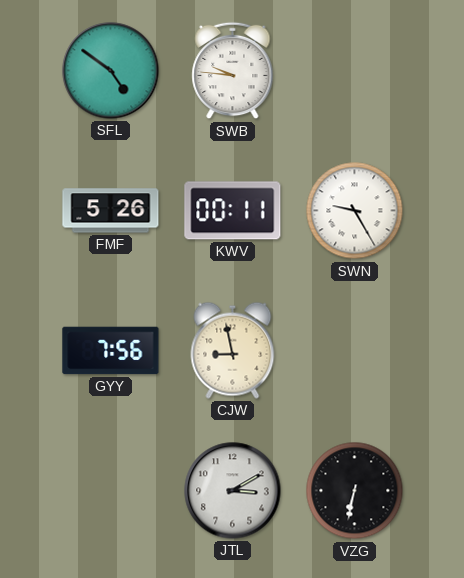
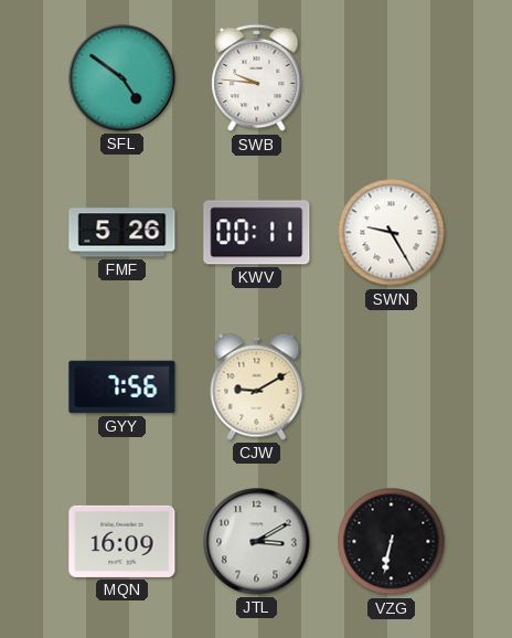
CJW: 8:58 -> 9:10 (257, 386)
MQN: none -> 16:09 (122, 541)
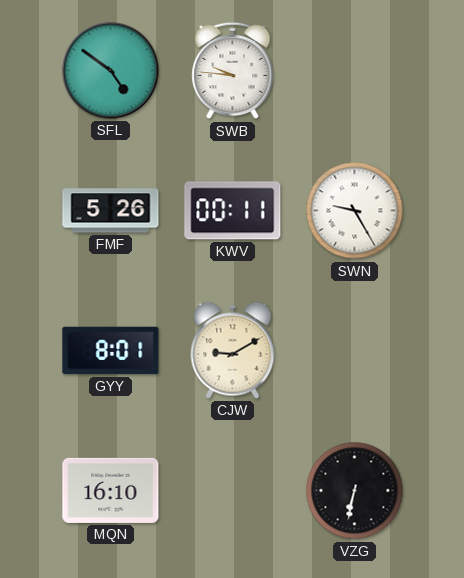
GYY: 7:56 -> 8:01 (111, 351)
MQN: 16:09 -> 16:10 (111, 490)
JTL: 3:10 -> none (257, 542)
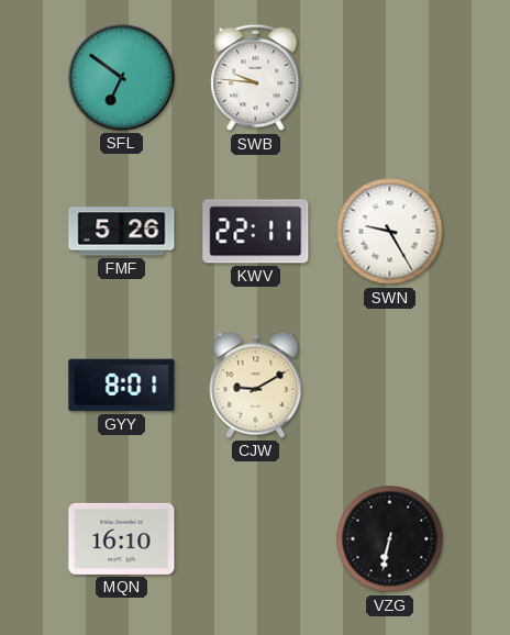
SFL: 4:51 -> 6:51 (122, 78)
KWV: 00:11 -> 22:11 (256, 232)
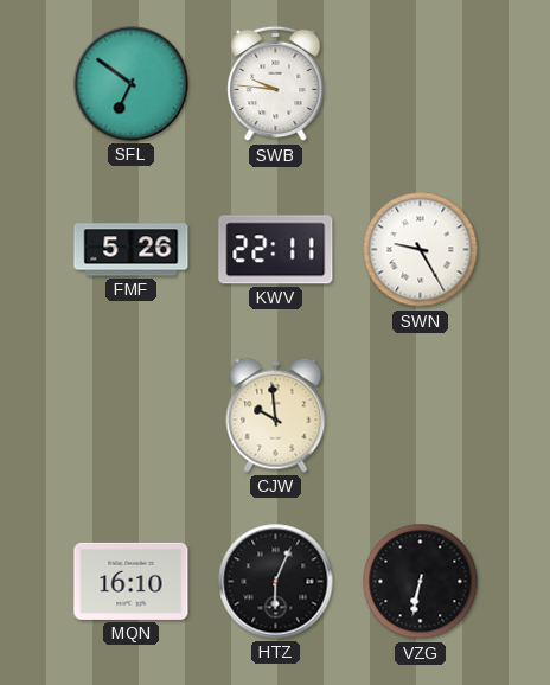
GYY: 8:01 -> none (122, 386)
CJW: 9:10 -> 9:59 (276, 415)
HTZ: none -> 6:04 (276, 582)
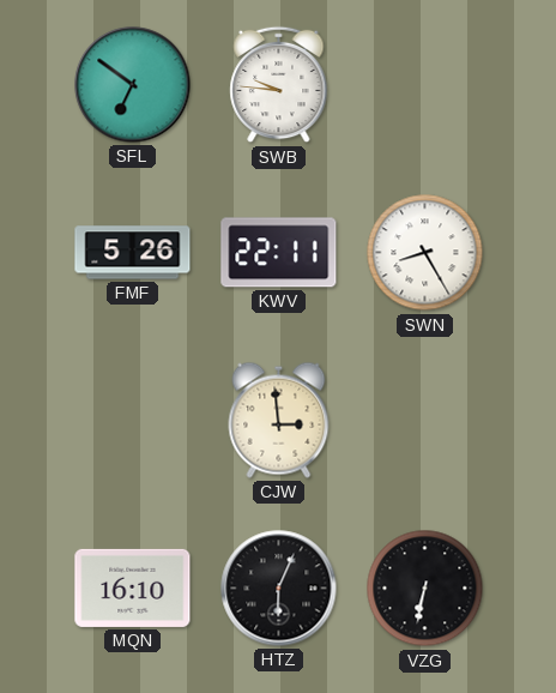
SWN: 9:25 -> 8:25 (425, 253)
CJW: 9:59 -> 2:59 (279, 420)
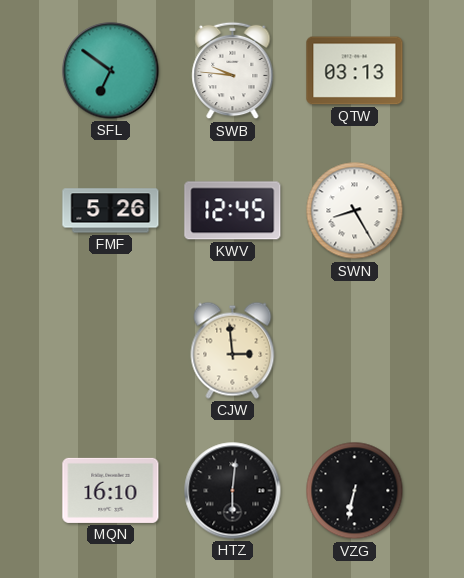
QTW: none -> 03:13 (355, 71)
KWV: 22:11 -> 12:45 (233, 211)
HTZ: 6:04 -> 6:01 (233, 491)
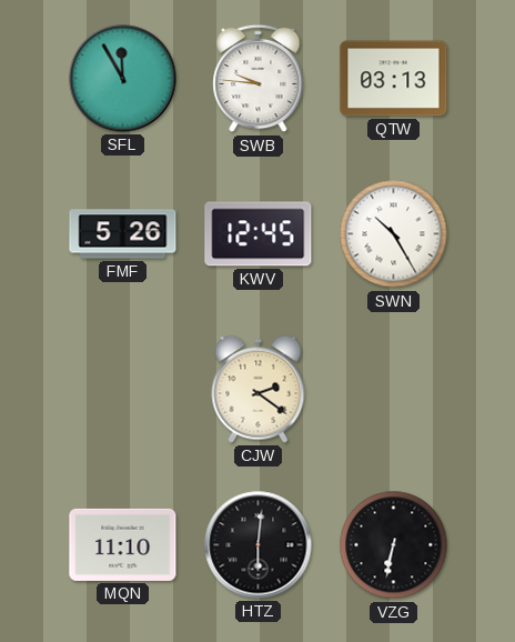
SFL: 6:51 -> 11:55 (123, 79)
SWN: 8:25 -> 10:25 (394, 234)
CJW: 2:59 -> 2:21 (259, 389)
MQN: 16:10 -> 11:10 (123, 544)
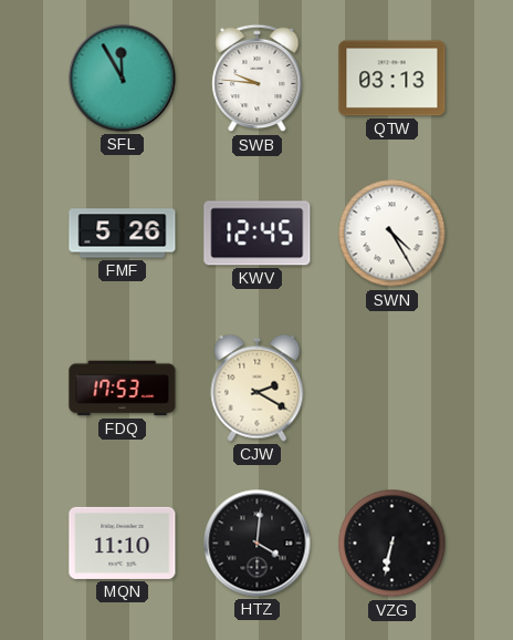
SWN: 10:25 -> 4:25 (392, 234)
FDQ: none -> 17:53 (123, 389)
CJW: 2:21 -> 2:20 (258, 388)
HTZ: 6:01 -> 4:01 (258, 544)
